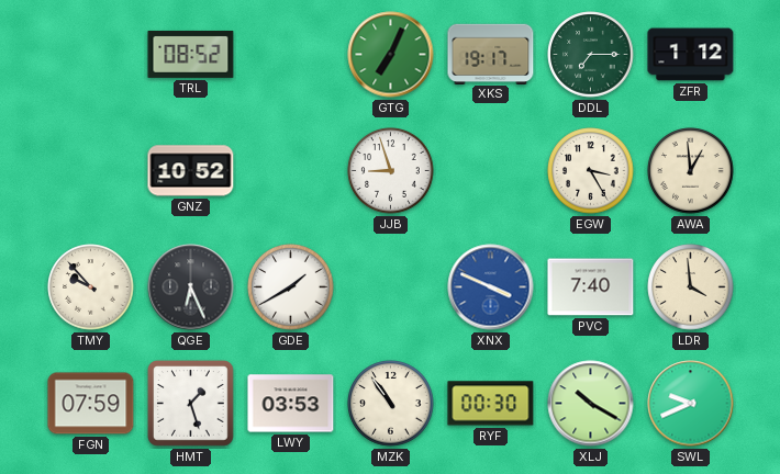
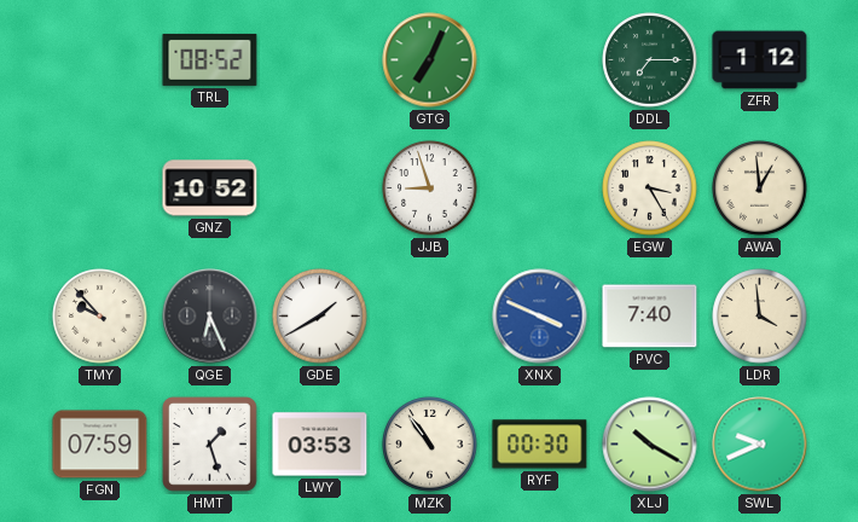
XKS: 19:17 -> none (491, 54)
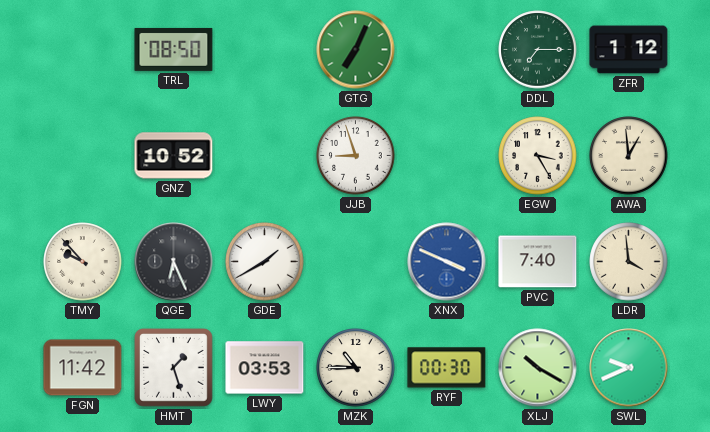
TRL: 08:52 -> 08:50 (174, 49)
FGN: 07:59 -> 11:42 (83, 368)
MZK: 10:54 -> 10:45 (356, 368)
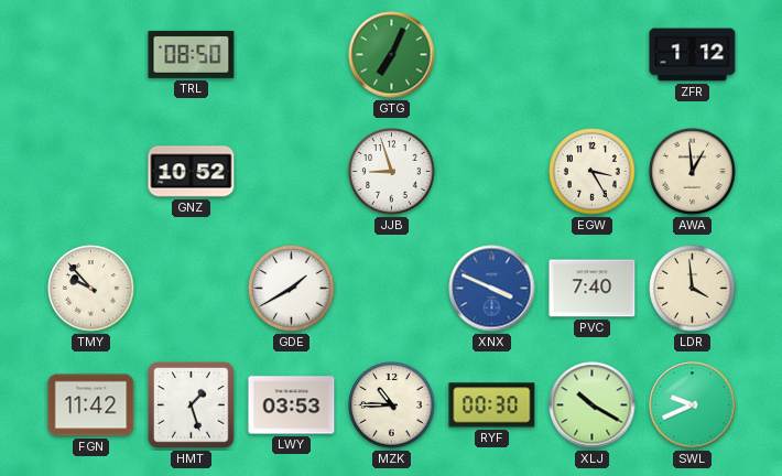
DDL: 7:15 -> none (538, 50)
QGE: 6:26 -> none (174, 262)
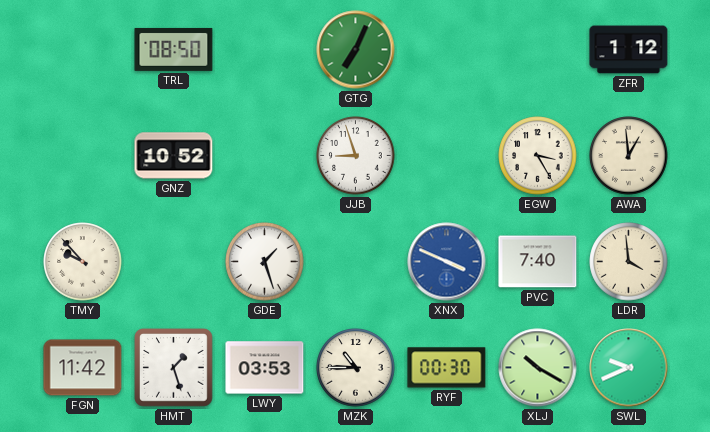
GDE: 1:40 -> 1:27 (265, 262)
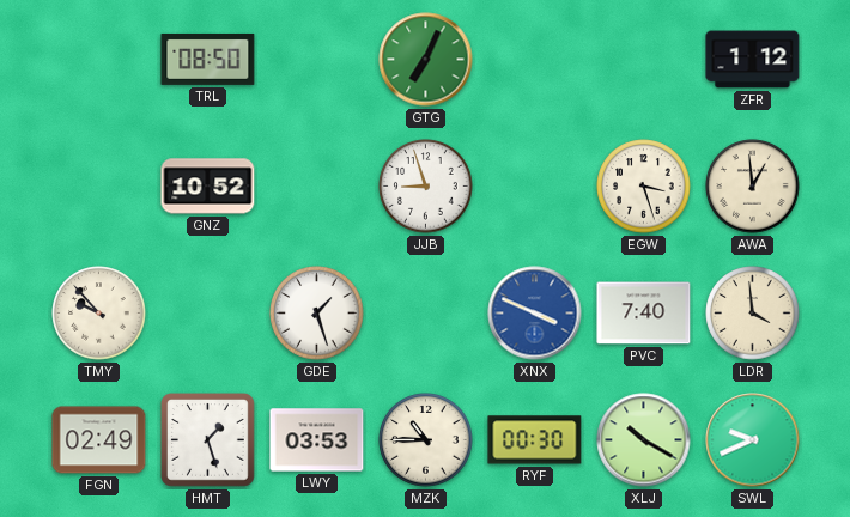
EGW: 3:25 -> 3:27 (644, 187)
FGN: 11:42 -> 02:49 (99, 440)
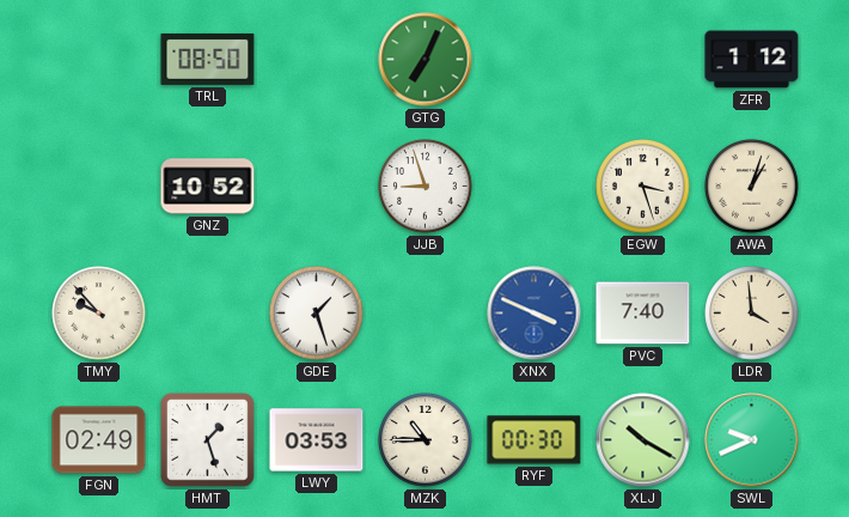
AWA: 12:59 -> 1:03 (752, 187)
